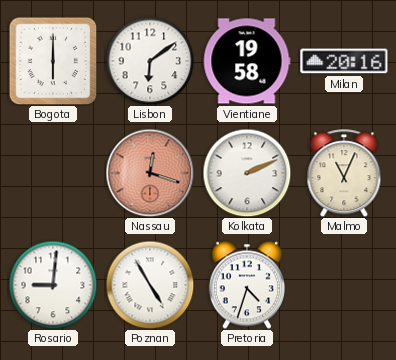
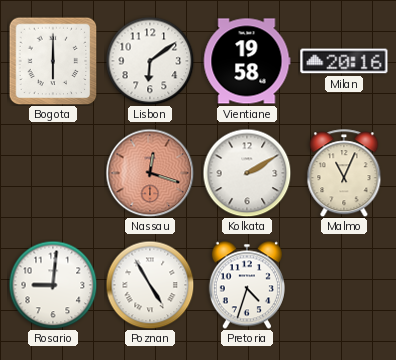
Kolkata: 2:11 -> 2:10 (247, 173)
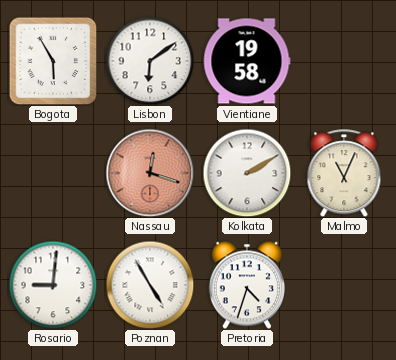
Bogota: 6:00 -> 5:55 (53, 61)
Milan: 20:16 -> none (344, 61)
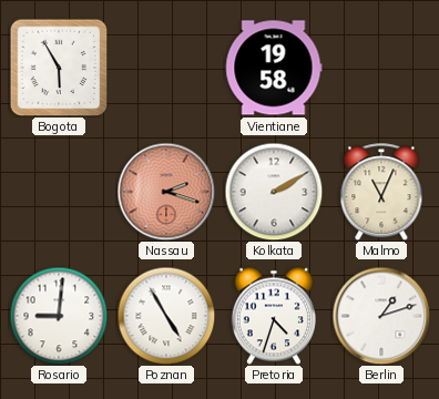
Lisbon: 6:09 -> none (150, 61)
Nassau: 12:18 -> 2:18 (166, 192)
Berlin: none -> 1:12 (381, 316)
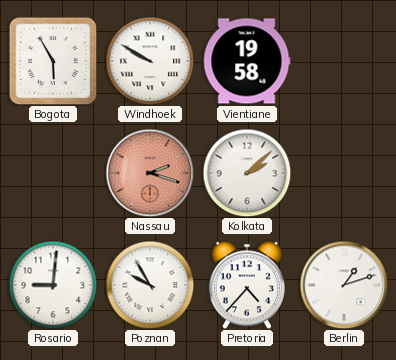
Windhoek: none -> 9:50 (150, 61)
Kolkata: 2:10 -> 2:08 (247, 173)
Malmo: 11:04 -> none (381, 192)
Poznan: 4:55 -> 9:55 (150, 285)
Pretoria: 4:33 -> 4:37 (247, 285)
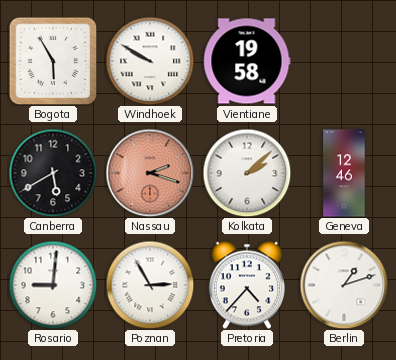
Canberra: none -> 5:40 (53, 173)
Geneva: none -> 12:46 (344, 173)
Poznan: 9:55 -> 2:55 (150, 285)
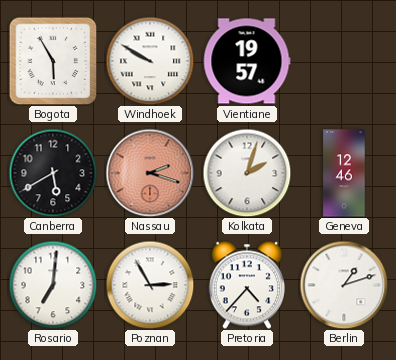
Vientiane: 19:58 -> 19:57 (247, 61)
Kolkata: 2:08 -> 2:03 (247, 173)
Rosario: 9:01 -> 7:01 (53, 285)
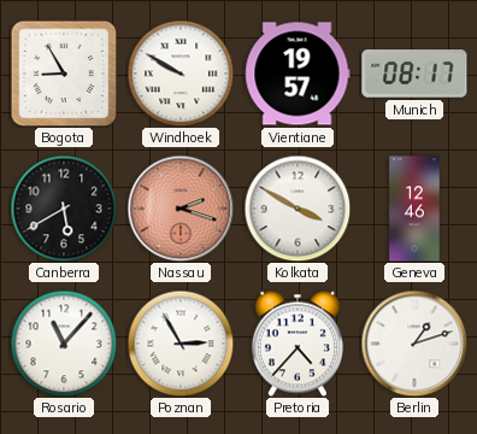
Bogota: 5:55 -> 8:55 (64, 74)
Munich: none -> 08:17 (414, 74)
Kolkata: 2:03 -> 3:50 (298, 209)
Rosario: 7:01 -> 11:07 (64, 344)
